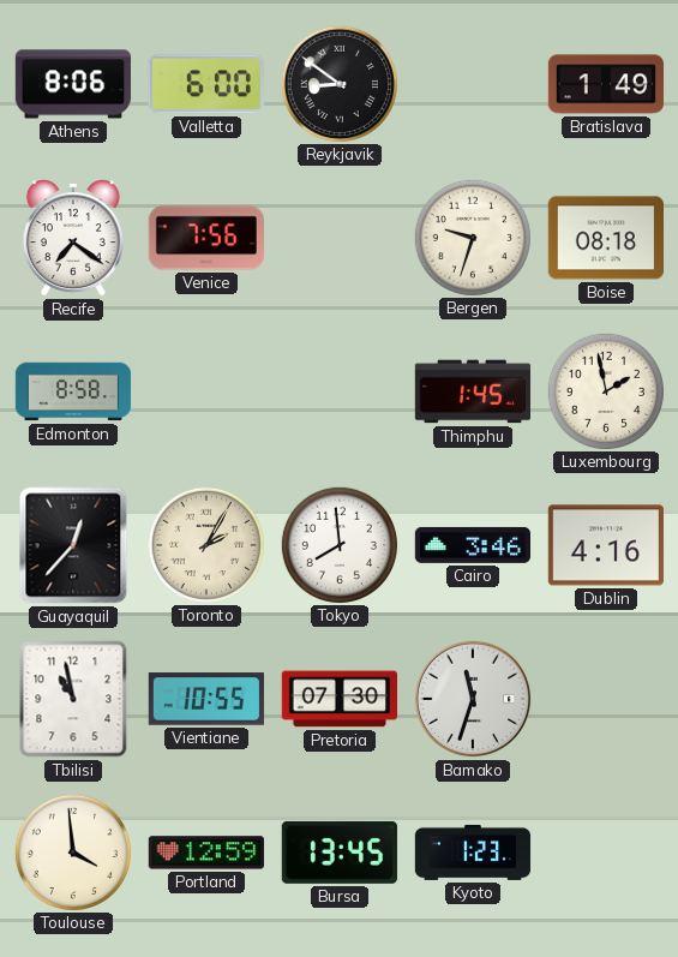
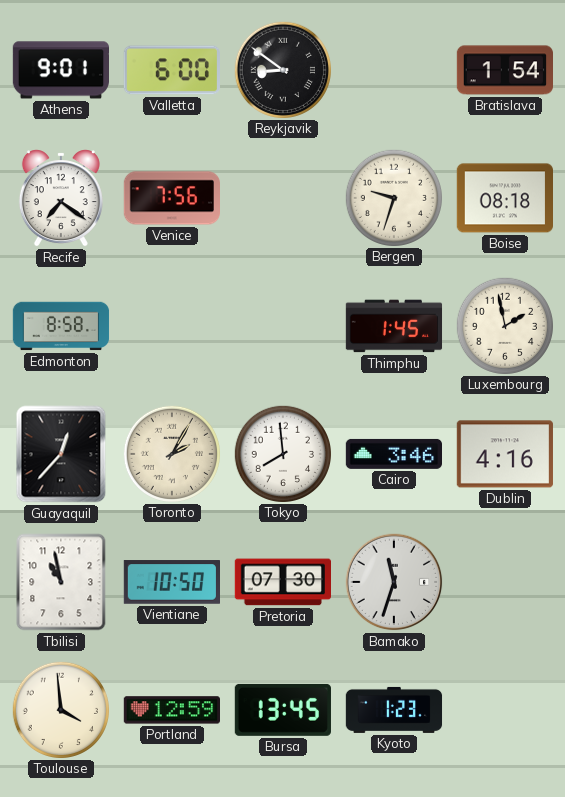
Athens: 8:06 -> 9:01 (60, 70)
Bratislava: 1:49 -> 1:54 (504, 70)
Vientiane: 10:55 -> 10:50 (171, 582)
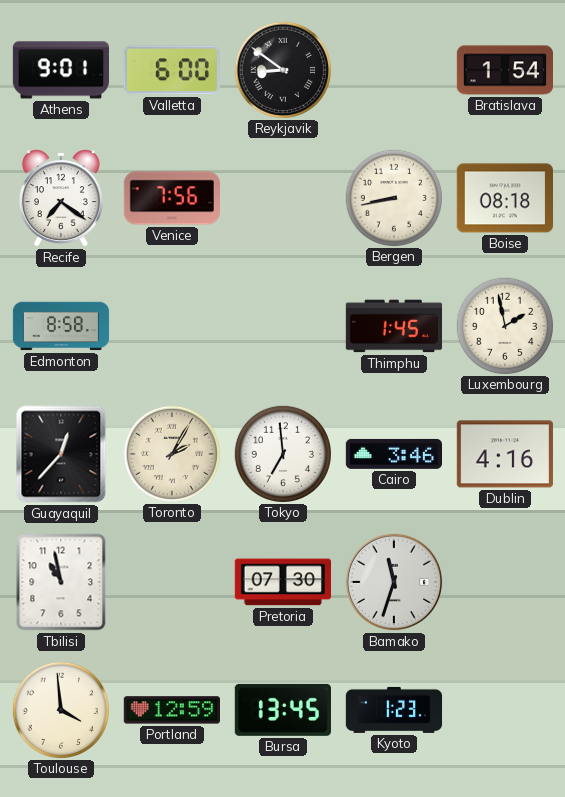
Bergen: 9:33 -> 8:43 (393, 197)
Tokyo: 7:59 -> 6:59 (282, 453)
Vientiane: 10:50 -> none (171, 582)
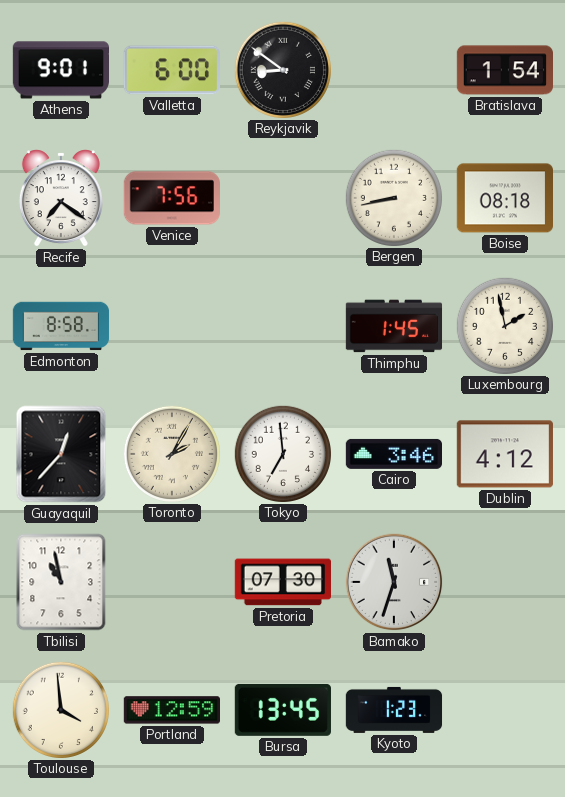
Dublin: 4:16 -> 4:12 (505, 454)
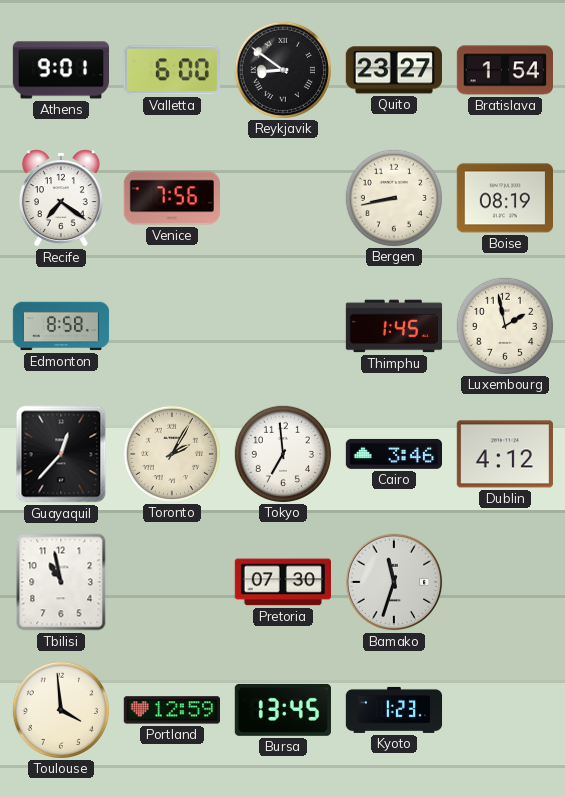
Quito: none -> 23:27 (394, 70)
Boise: 08:18 -> 08:19 (504, 198)
